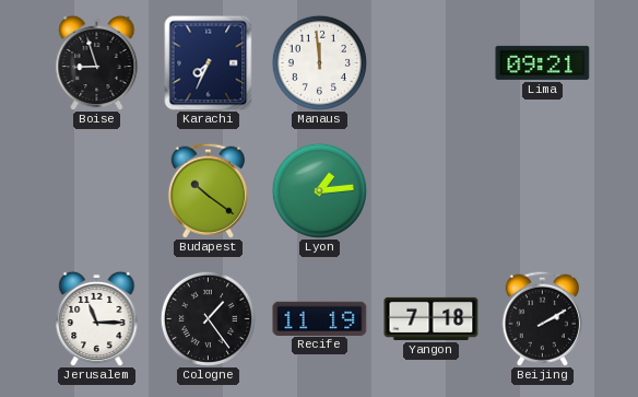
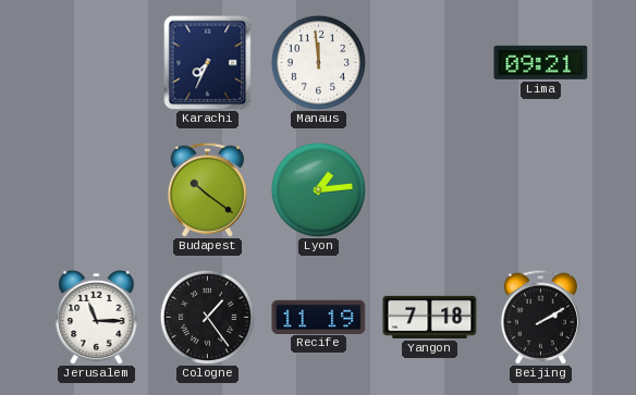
Boise: 8:57 -> none (97, 62)
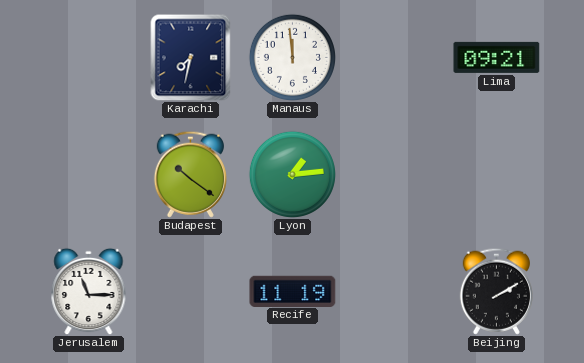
Karachi: 7:34 -> 7:32 (191, 57)
Cologne: 1:24 -> none (207, 317)
Yangon: 7:18 -> none (430, 317)
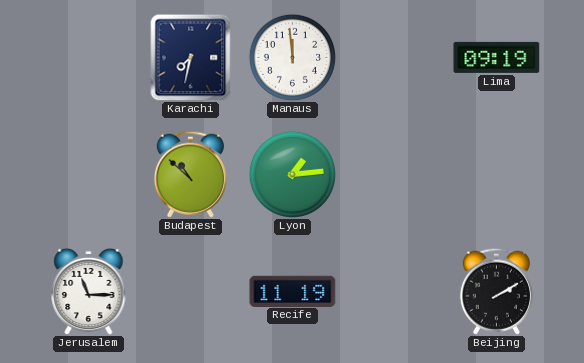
Lima: 09:21 -> 09:19 (497, 57)
Budapest: 10:21 -> 10:52 (190, 174)
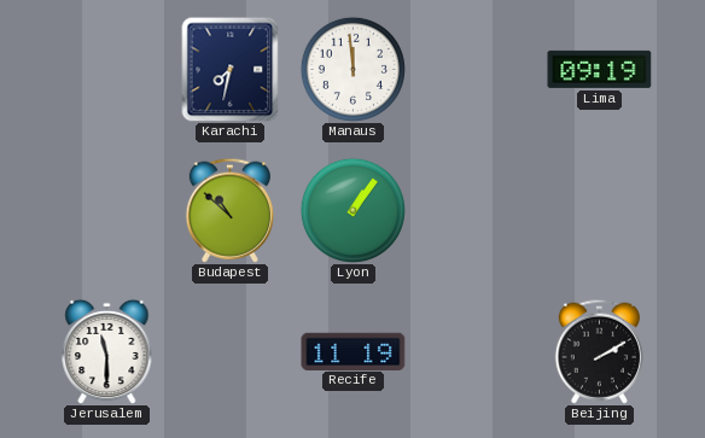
Lyon: 1:14 -> 1:06 (353, 210)
Jerusalem: 11:15 -> 11:30 (107, 351)
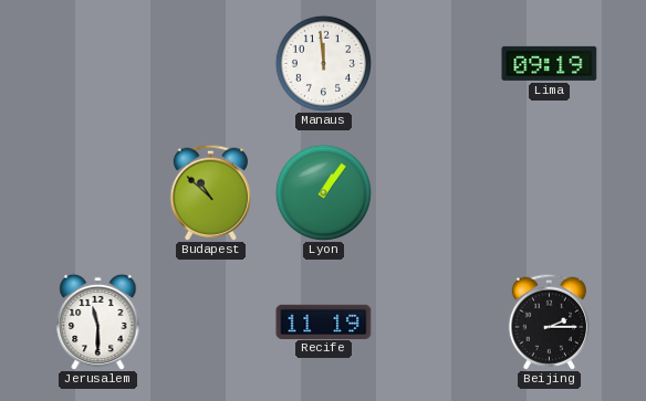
Karachi: 7:32 -> none (231, 69)
Beijing: 2:10 -> 2:15 (549, 321)
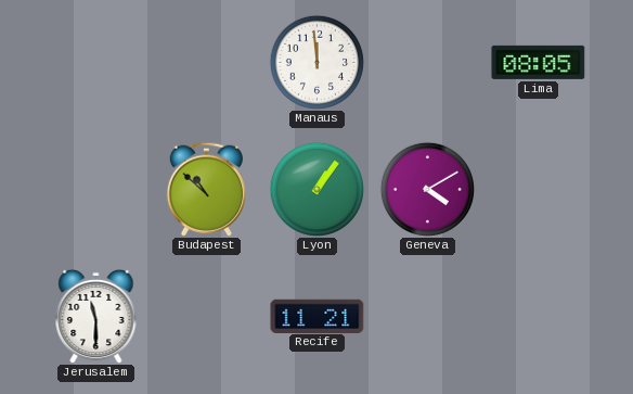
Lima: 09:19 -> 08:05 (539, 62)
Geneva: none -> 4:10 (427, 189)
Recife: 11:19 -> 11:21 (318, 316)
Beijing: 2:15 -> none (549, 321)
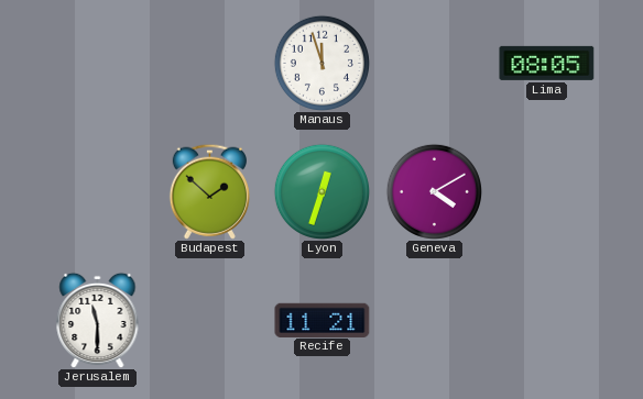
Manaus: 11:59 -> 11:57 (321, 63)
Budapest: 10:52 -> 1:52 (209, 191)
Lyon: 1:06 -> 12:33 (321, 191)
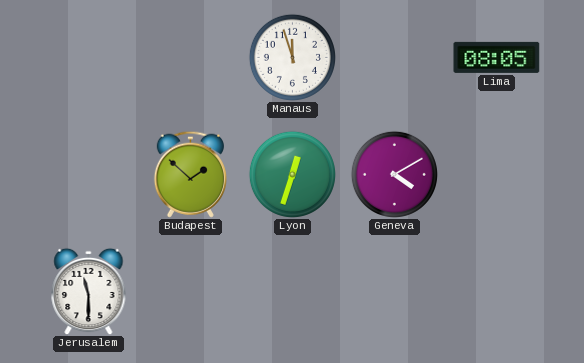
Recife: 11:21 -> none (323, 320)
